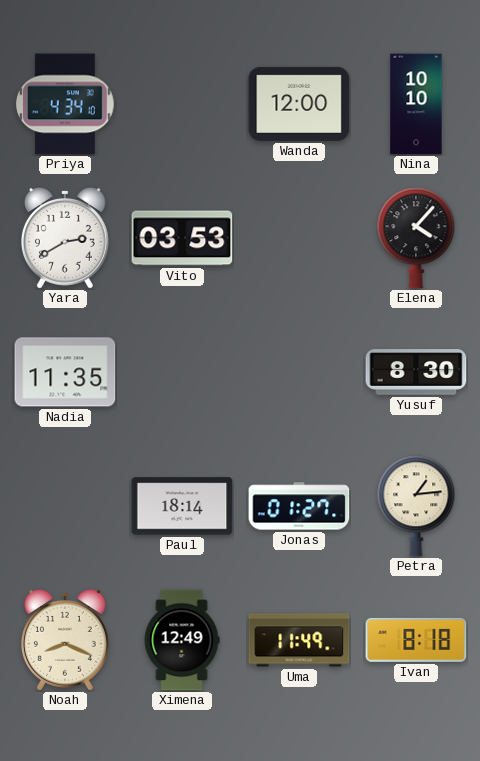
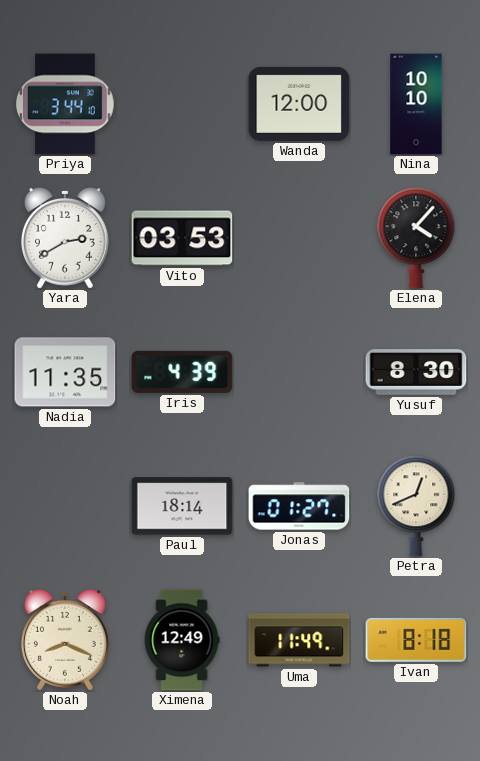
Priya: 4:34 -> 3:44 (65, 104)
Iris: none -> 4:39 (182, 372)
Petra: 1:14 -> 12:41 (416, 506)
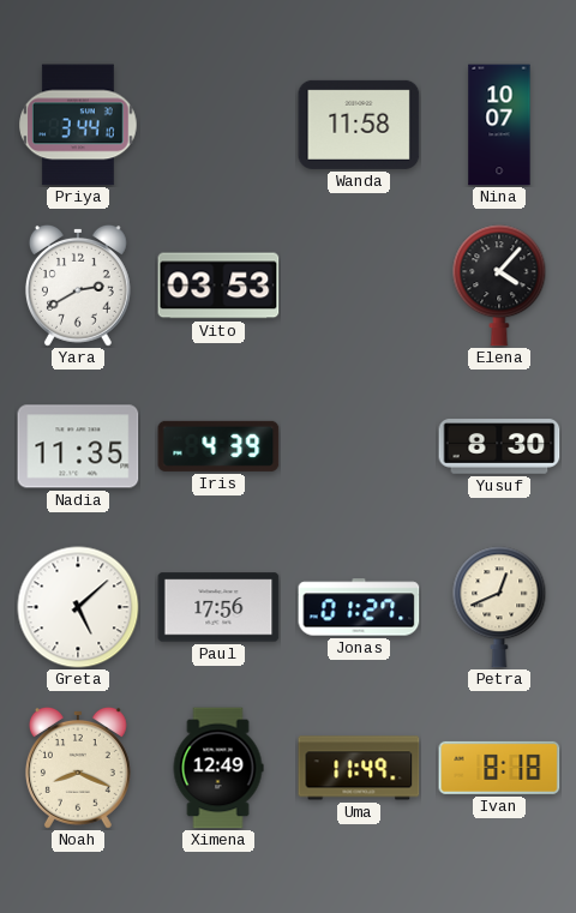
Wanda: 12:00 -> 11:58 (359, 125)
Nina: 10:10 -> 10:07 (499, 125)
Greta: none -> 5:08 (78, 607)
Paul: 18:14 -> 17:56 (218, 607)
